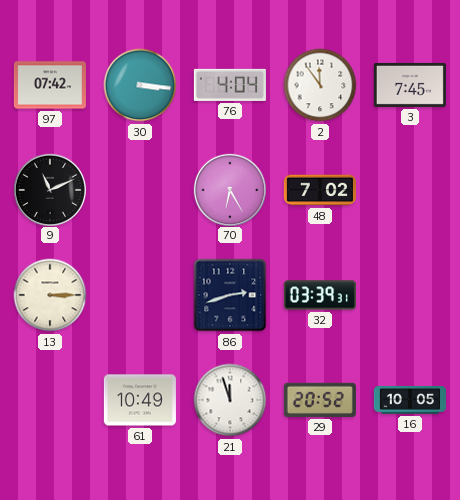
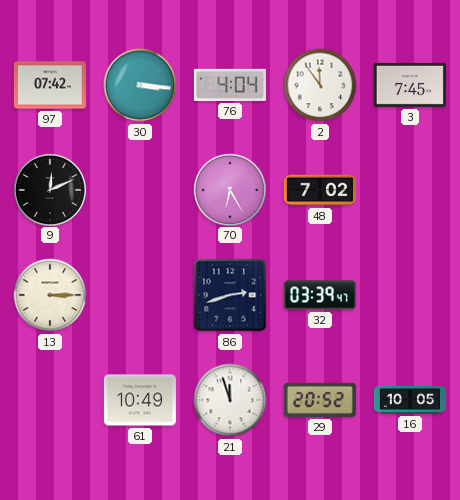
9: 11:11 -> 12:11 (49, 189)
32: 03:39:31 -> 03:39:47 (320, 295)
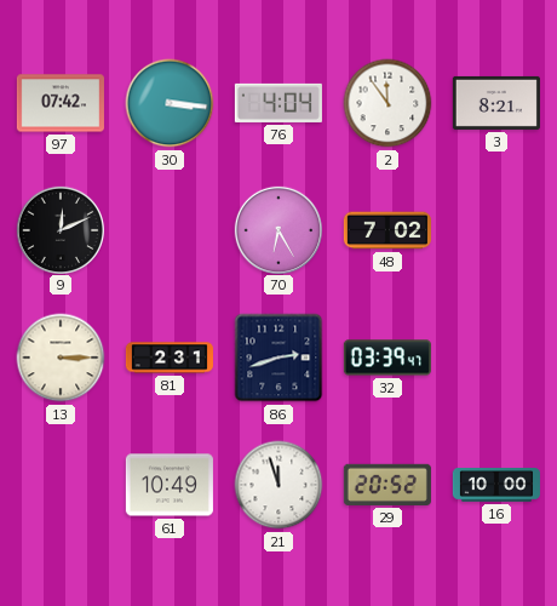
3: 7:45 -> 8:21 (496, 103)
81: none -> 2:31 (170, 358)
16: 10:05 -> 10:00 (496, 486)
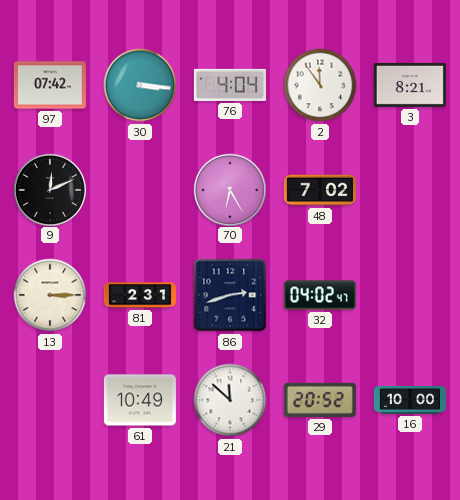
32: 03:39 -> 04:02 (320, 295)
21: 11:57 -> 11:52 (230, 400)
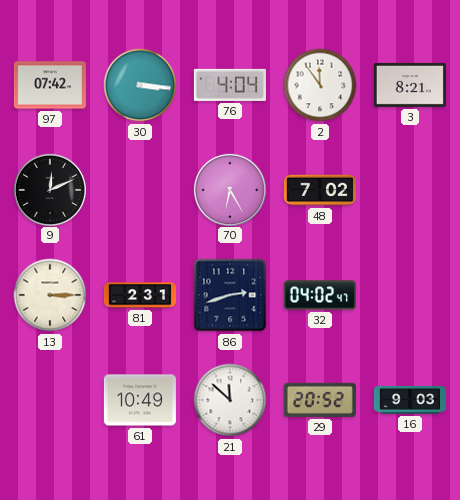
16: 10:00 -> 9:03 (410, 401)
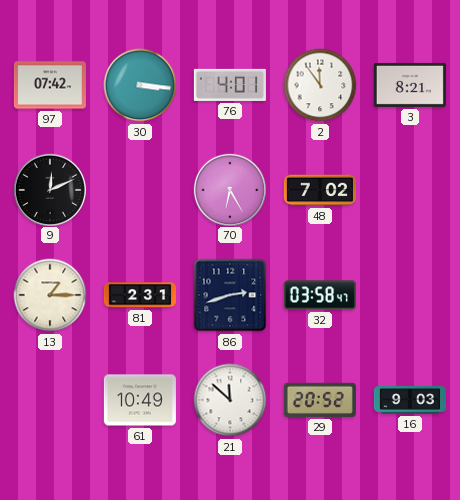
76: 4:04 -> 4:01 (230, 85)
13: 3:15 -> 1:15 (50, 295)
32: 04:02 -> 03:58 (320, 295)
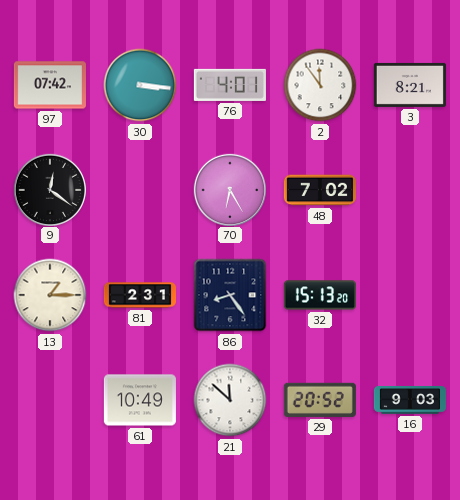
9: 12:11 -> 12:21 (49, 189)
86: 2:42 -> 8:24 (230, 295)
32: 03:58 -> 15:13 (320, 295)
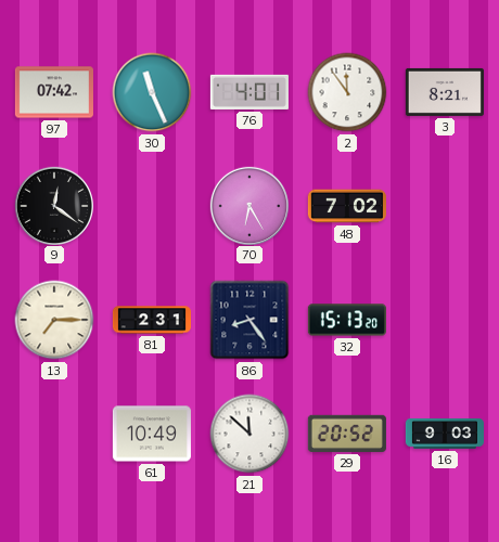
30: 3:16 -> 11:26 (152, 92)
13: 1:15 -> 7:15 (54, 320)
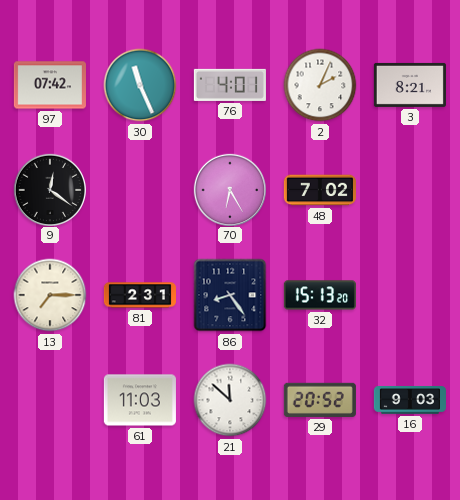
2: 11:54 -> 2:04 (320, 85)
61: 10:49 -> 11:03 (140, 400)
